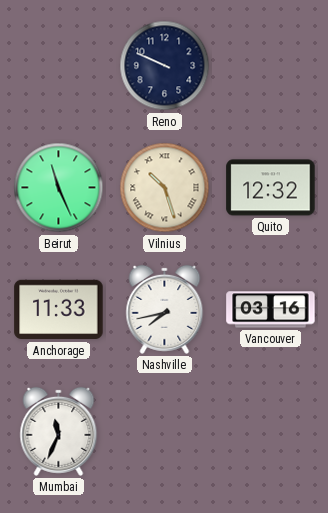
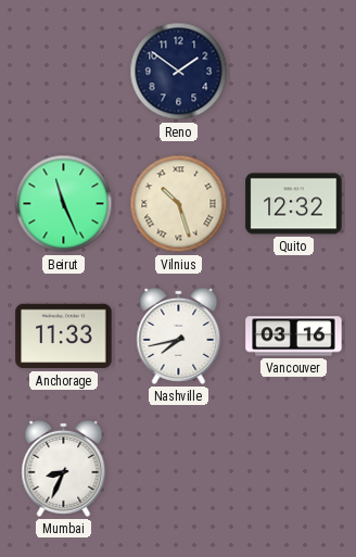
Reno: 9:49 -> 1:51 (179, 72)
Mumbai: 11:34 -> 8:34 (64, 468)
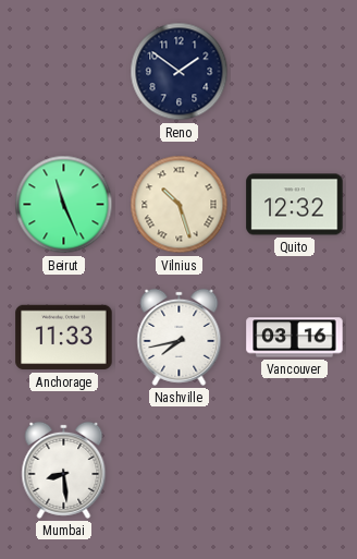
Mumbai: 8:34 -> 8:29 (64, 470)
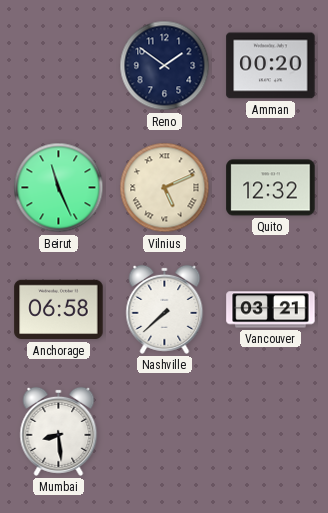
Amman: none -> 00:20 (271, 66)
Vilnius: 10:27 -> 5:11 (165, 188)
Anchorage: 11:33 -> 06:58 (59, 310)
Nashville: 7:43 -> 7:38 (165, 309)
Vancouver: 03:16 -> 03:21 (271, 310)
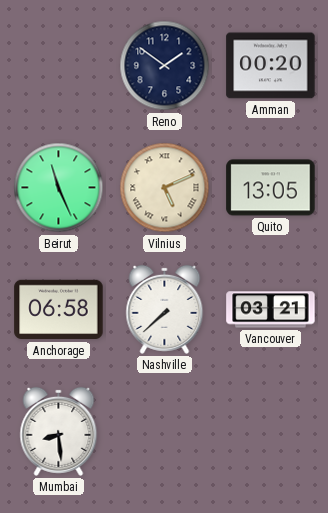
Quito: 12:32 -> 13:05 (271, 188)
